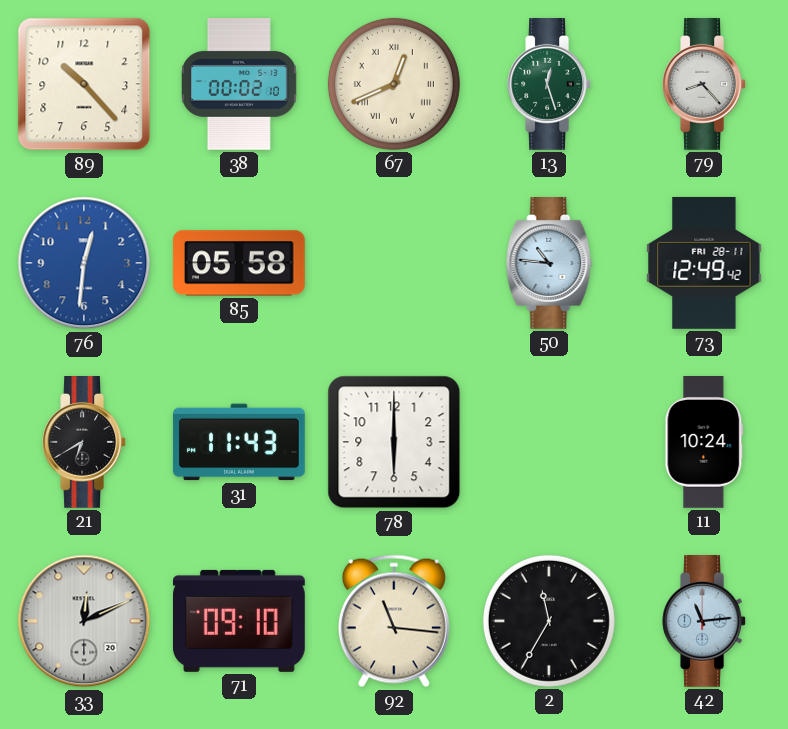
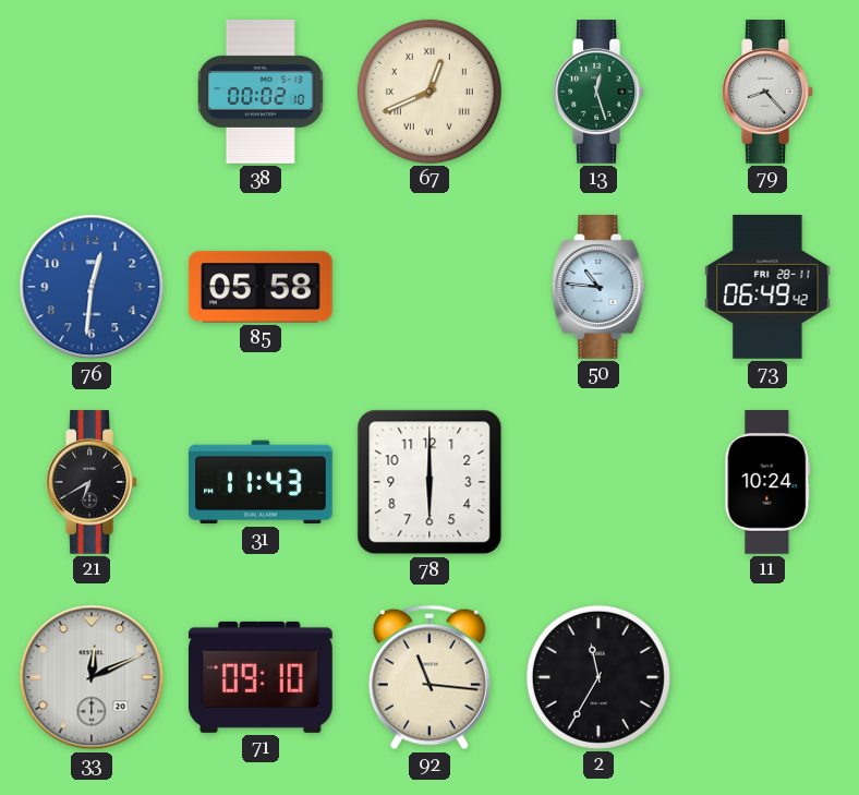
89: 10:23 -> none (84, 84)
73: 12:49 -> 06:49 (767, 287)
42: 11:14 -> none (704, 622)
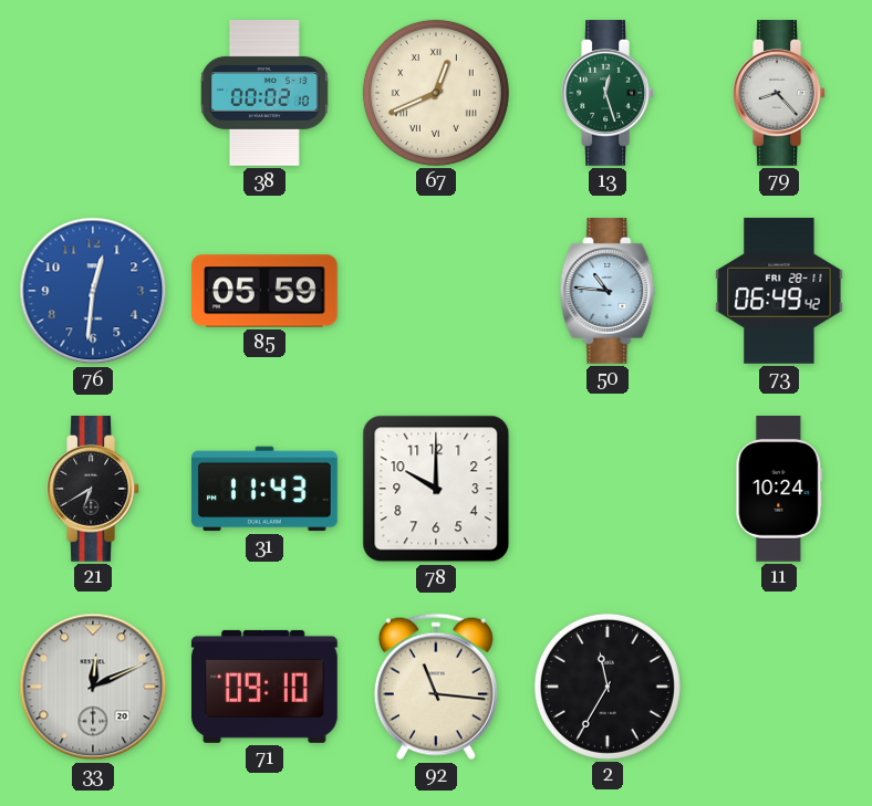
85: 05:58 -> 05:59 (264, 291)
78: 6:00 -> 10:00 (436, 489)
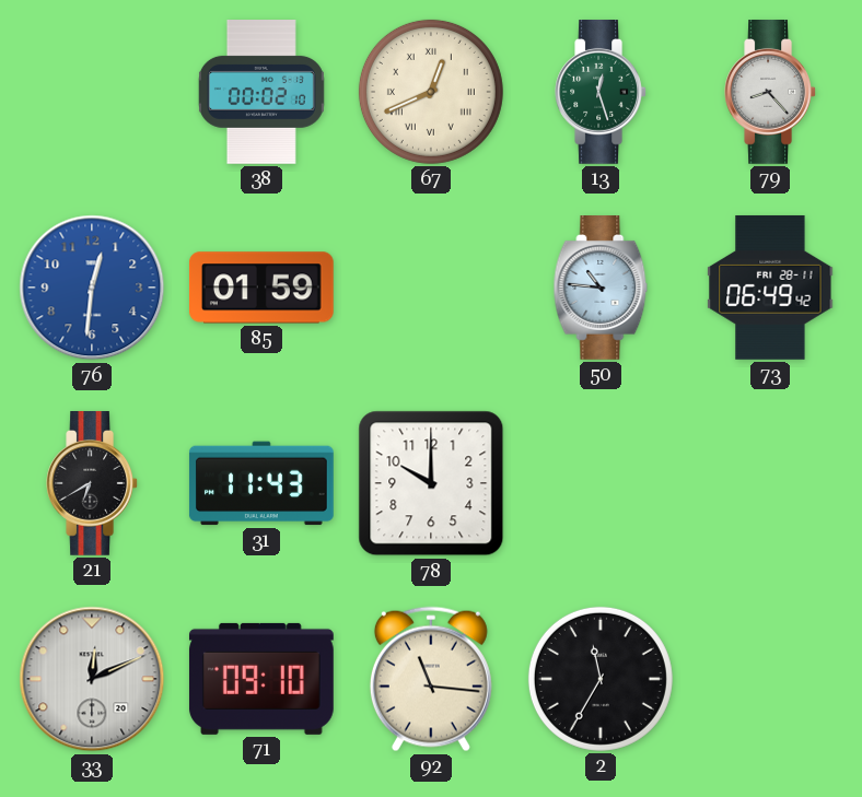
85: 05:59 -> 01:59 (261, 288)
11: 10:24 -> none (779, 490)
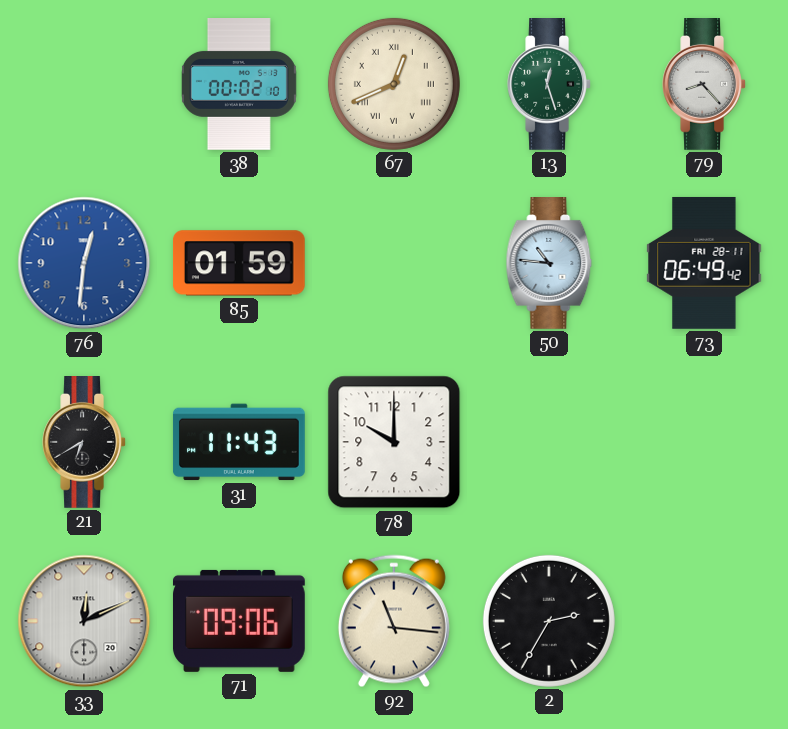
71: 09:10 -> 09:06 (239, 621)
2: 11:35 -> 2:35 (549, 621)
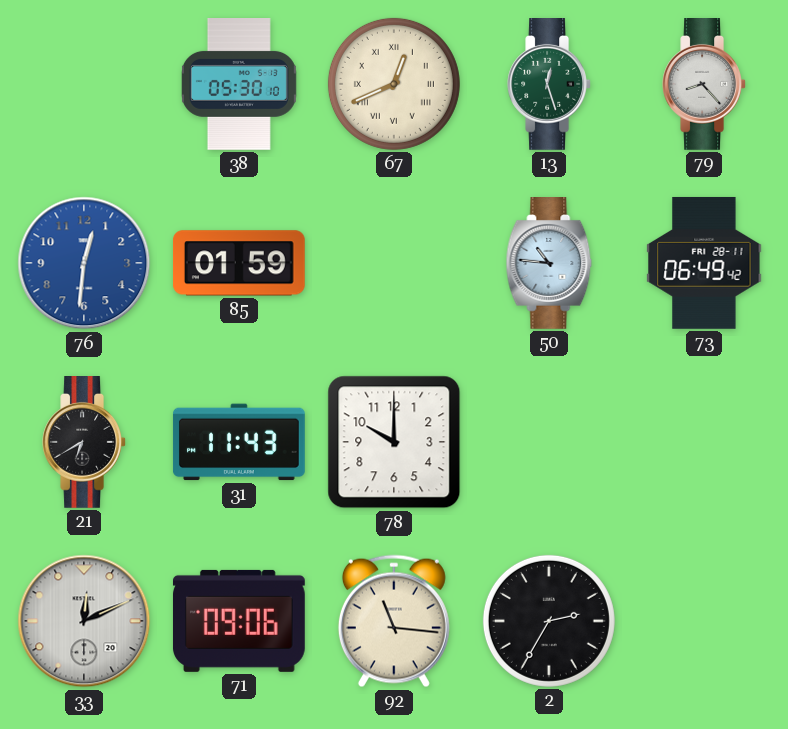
38: 00:02 -> 05:30 (239, 85)
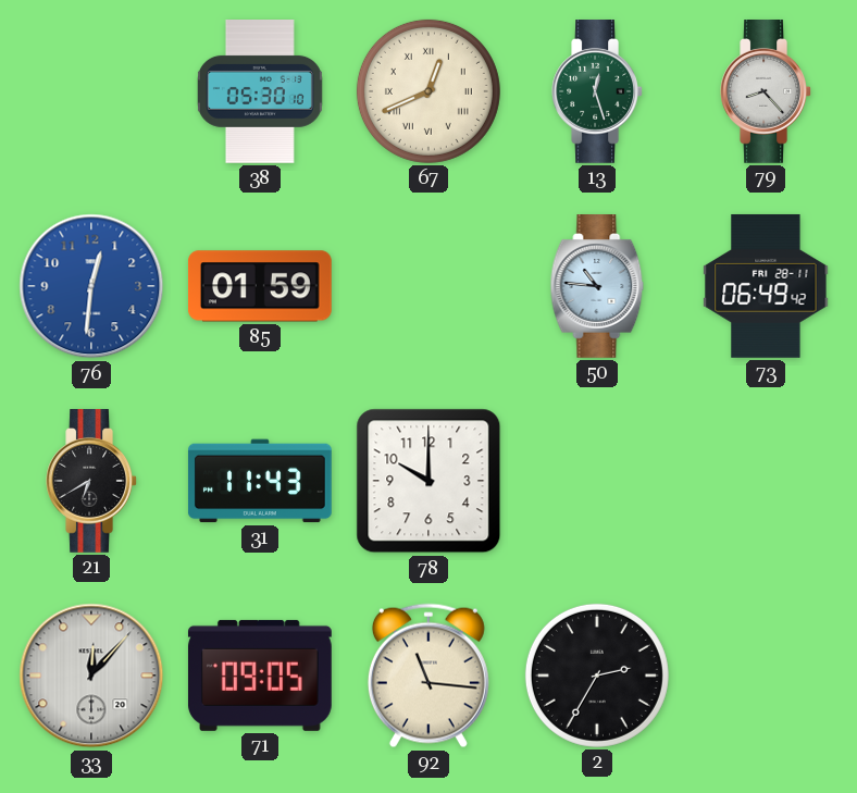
33: 12:11 -> 12:07 (91, 676)
71: 09:06 -> 09:05 (260, 676)
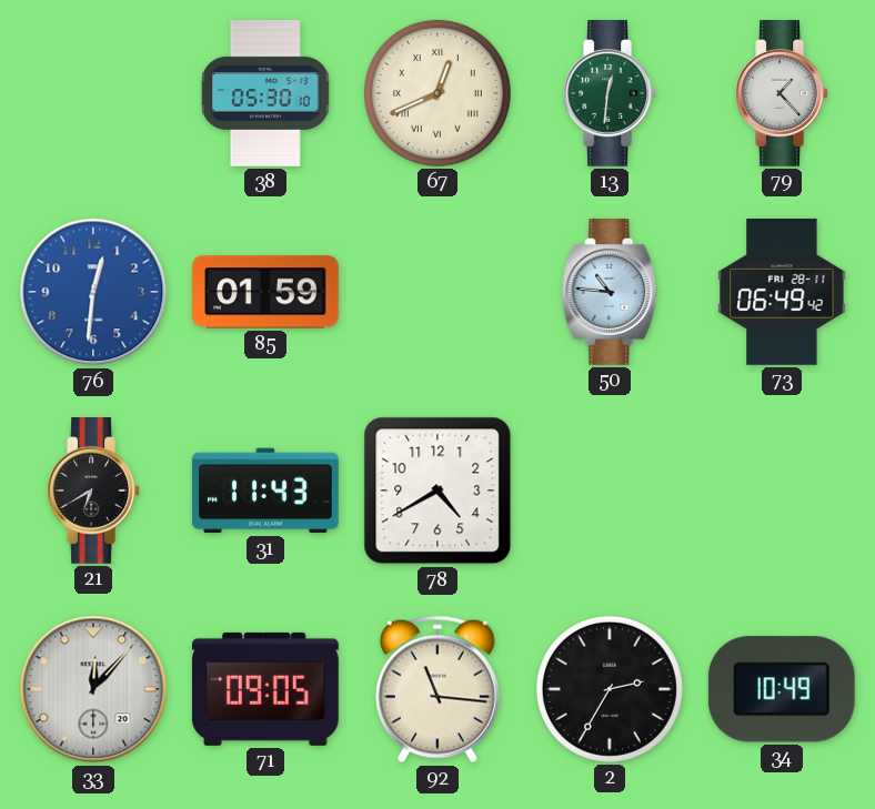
13: 12:27 -> 12:31 (610, 94)
79: 8:23 -> 1:23 (782, 94)
78: 10:00 -> 4:40 (438, 491)
34: none -> 10:49 (782, 689)
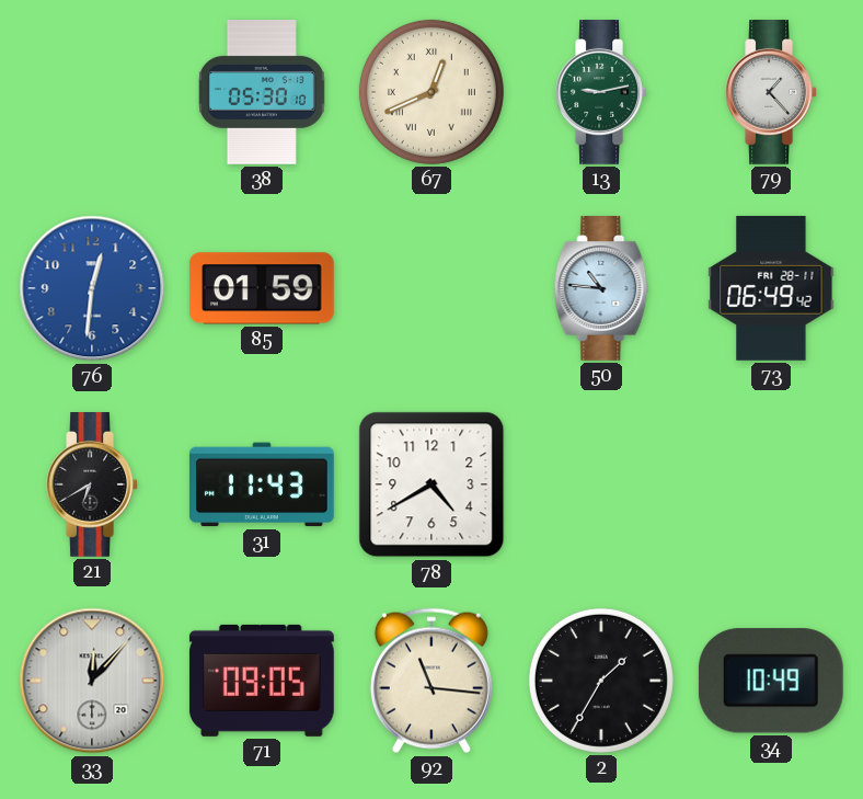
13: 12:31 -> 9:13 (601, 93)
2: 2:35 -> 1:35 (601, 681)
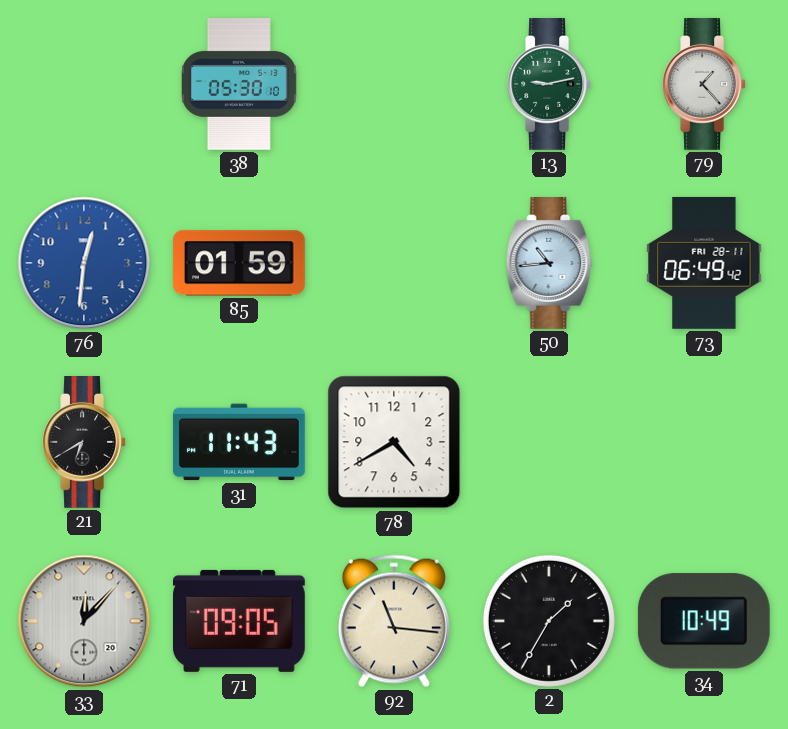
67: 12:41 -> none (431, 92)
50: 10:46 -> 10:44 (549, 264)
